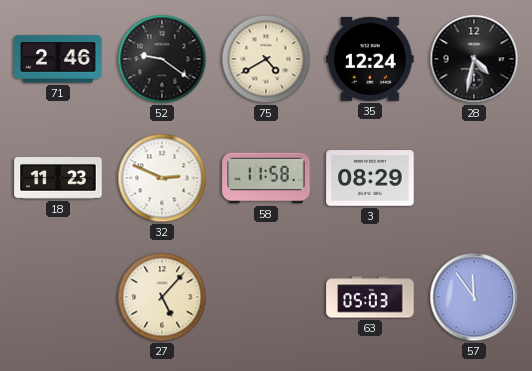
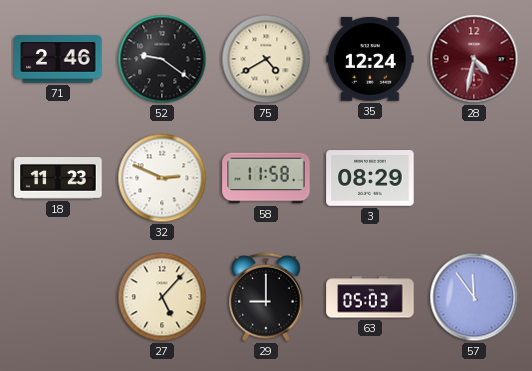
28 dial: black -> burgundy (474, 59)
29: none -> 9:00 (266, 297)
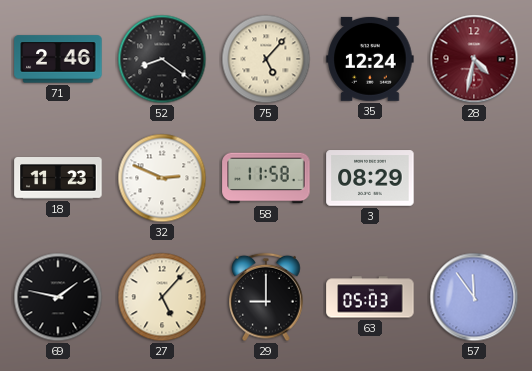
52: 9:21 -> 8:21 (162, 59)
75: 4:40 -> 5:07 (266, 59)
69: none -> 1:47 (58, 297)
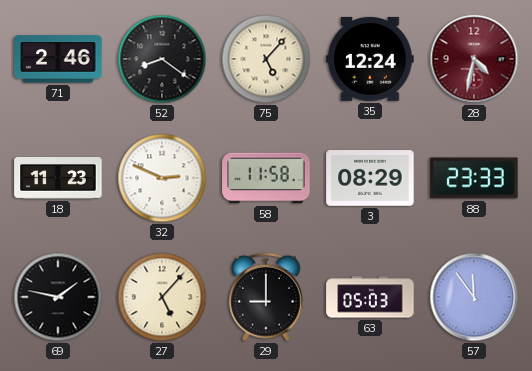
88: none -> 23:33 (474, 178)
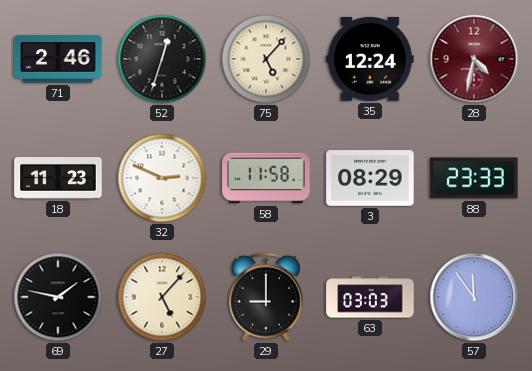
52: 8:21 -> 12:33 (162, 59)
63: 05:03 -> 03:03 (370, 297)
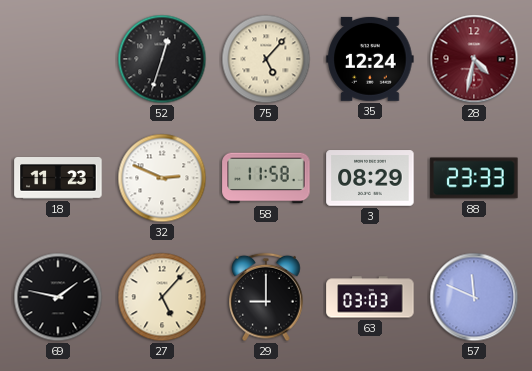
71: 2:46 -> none (58, 59)
57: 11:54 -> 11:49 (474, 297)
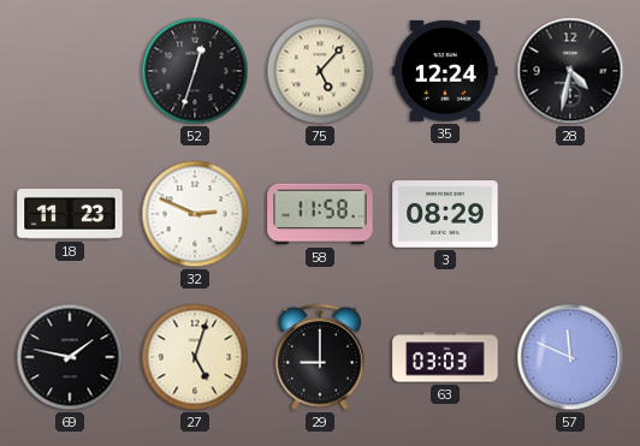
28 dial: burgundy -> black (570, 71)
88: 23:33 -> none (474, 178)
27: 5:07 -> 5:03 (195, 357)
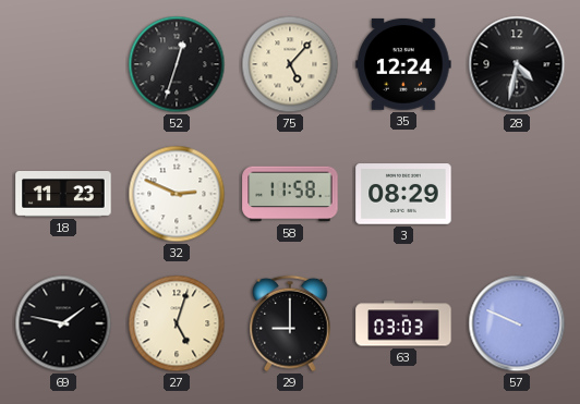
57: 11:49 -> 9:49 (517, 323)
